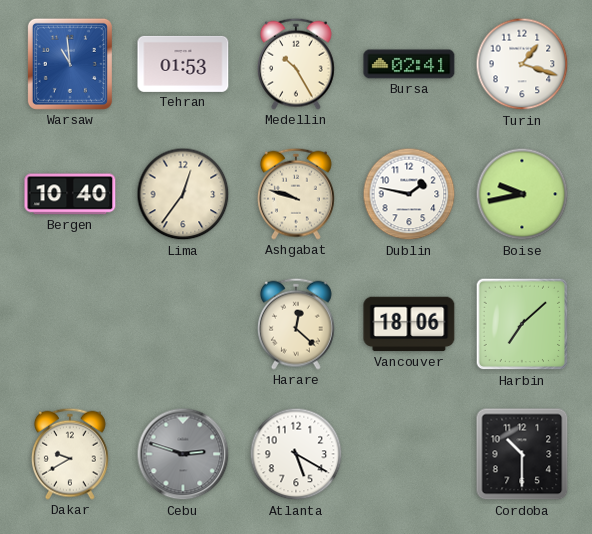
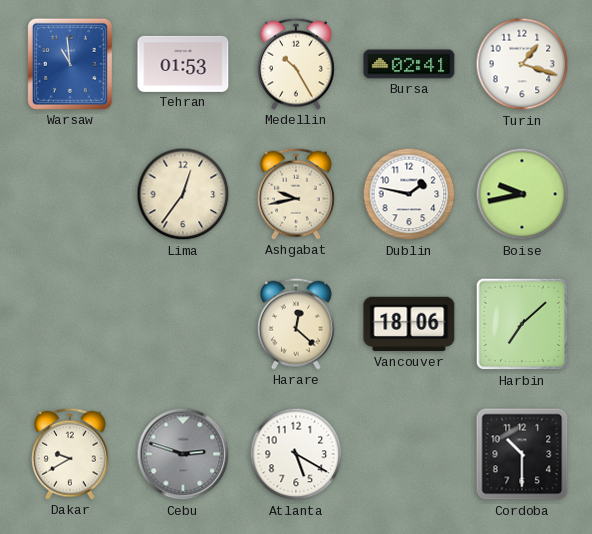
Bergen: 10:40 -> none (70, 194)
Ashgabat: 9:48 -> 9:43 (296, 194)
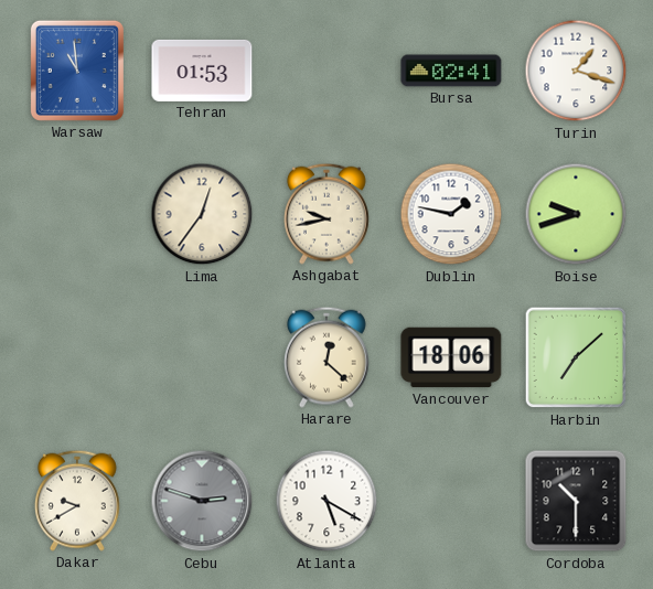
Medellin: 10:25 -> none (296, 64)
Boise: 9:43 -> 9:42 (576, 214)
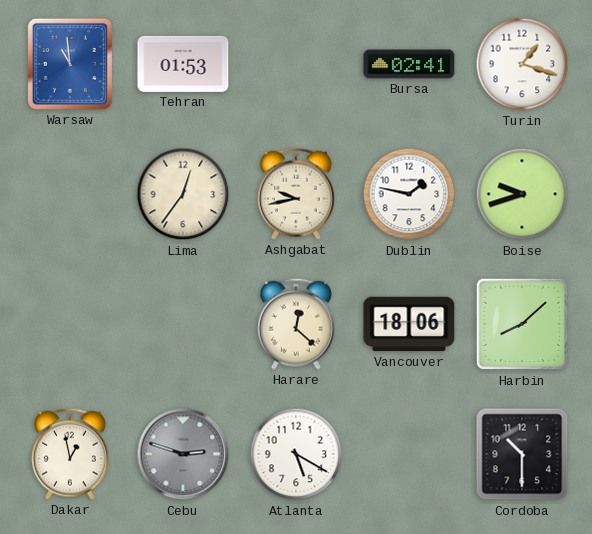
Harbin: 7:08 -> 8:08 (522, 324)
Dakar: 9:40 -> 12:58 (70, 454)
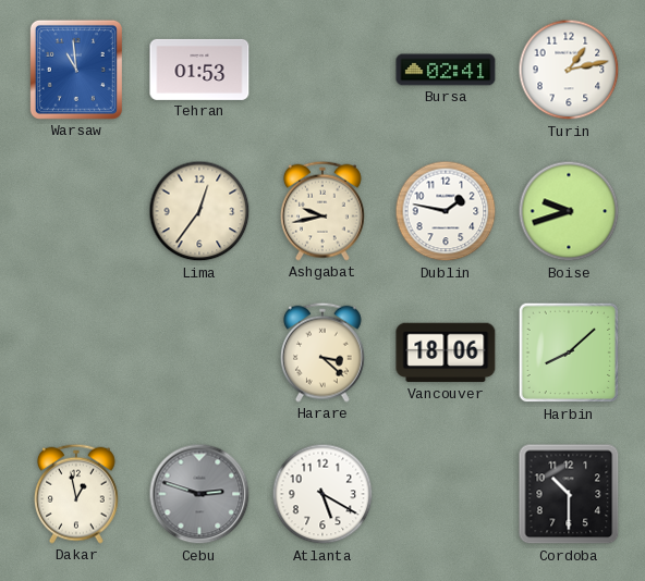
Turin: 1:18 -> 1:13 (569, 70)
Harare: 12:22 -> 3:22 (322, 353)
